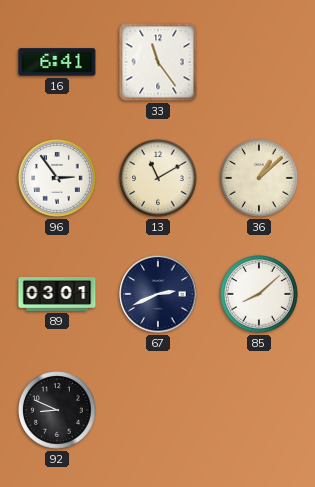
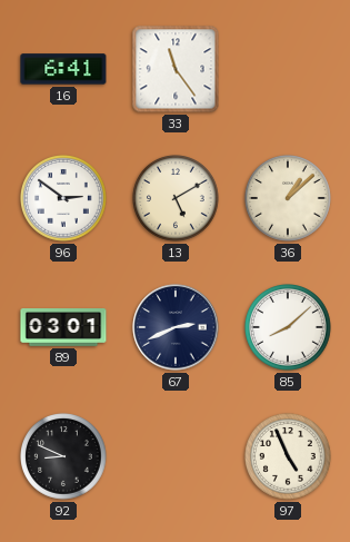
96: 2:54 -> 2:51 (64, 199)
13: 11:10 -> 5:10 (177, 199)
97: none -> 4:56 (289, 457)
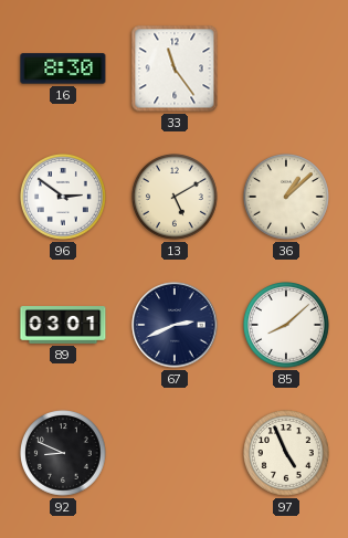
16: 6:41 -> 8:30 (63, 68)
